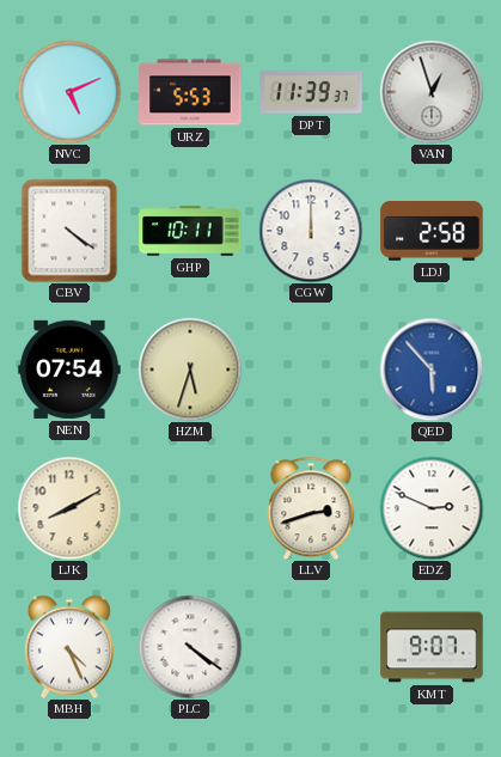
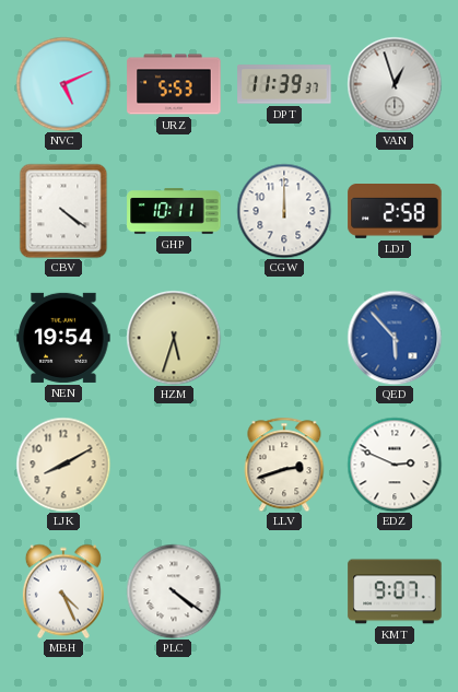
NEN: 07:54 -> 19:54 (63, 338)
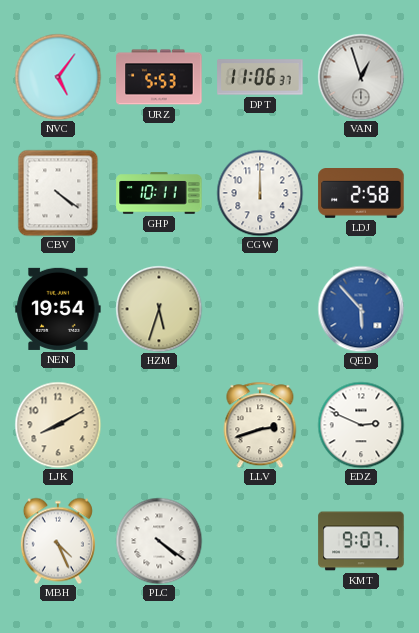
NVC: 5:11 -> 5:06 (58, 77)
DPT: 11:39 -> 11:06 (260, 77)
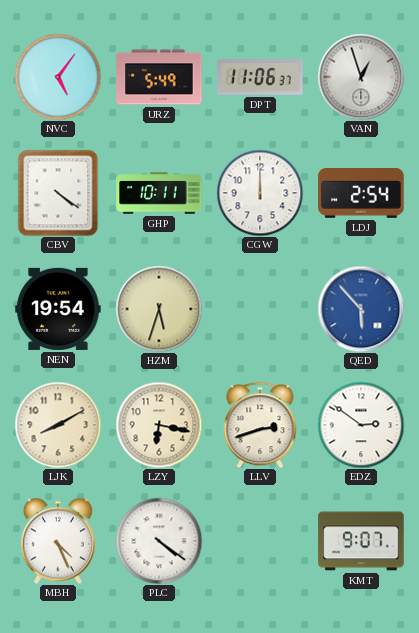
URZ: 5:53 -> 5:49 (159, 77)
LDJ: 2:58 -> 2:54 (361, 194)
LZY: none -> 6:17 (159, 425)
EDZ: 2:49 -> 2:51 (361, 425)
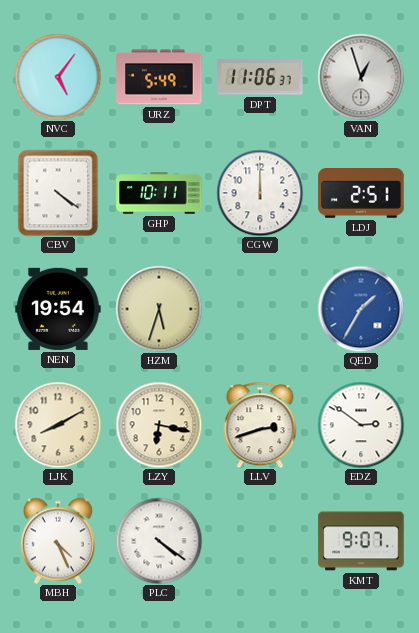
LDJ: 2:54 -> 2:51 (361, 194)
QED: 5:53 -> 1:35 (361, 309)
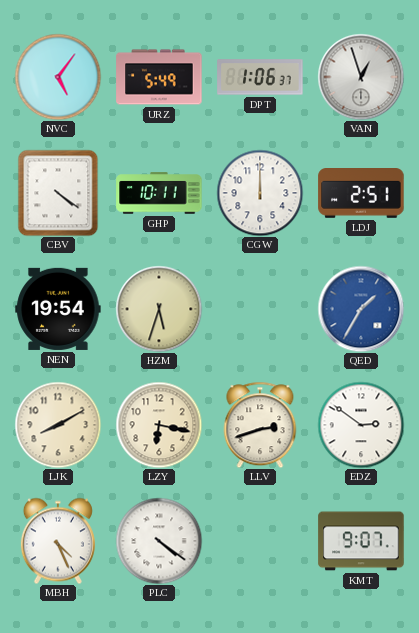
DPT: 11:06 -> 1:06 (260, 77)
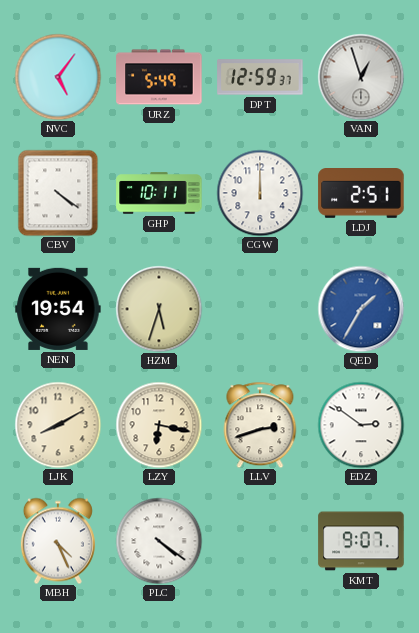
DPT: 1:06 -> 12:59 (260, 77)
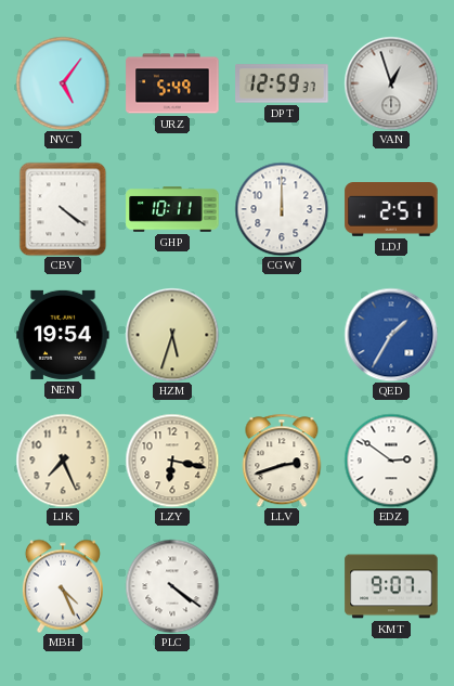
LJK: 8:10 -> 7:26 (63, 461)
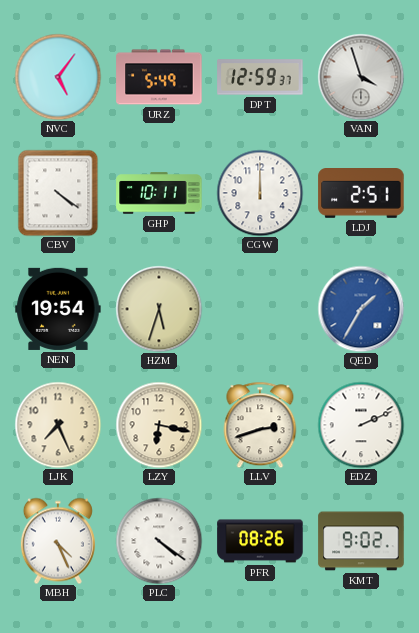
VAN: 12:57 -> 3:57 (361, 77)
EDZ: 2:51 -> 2:11 (361, 425)
PFR: none -> 08:26 (260, 541)
KMT: 9:07 -> 9:02 (361, 541)
